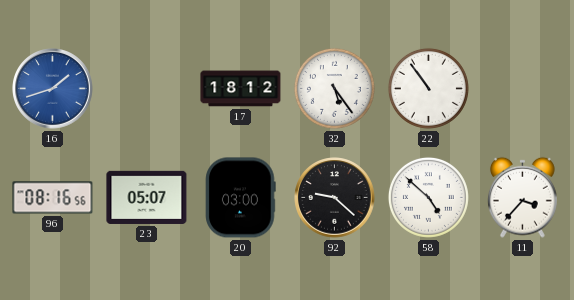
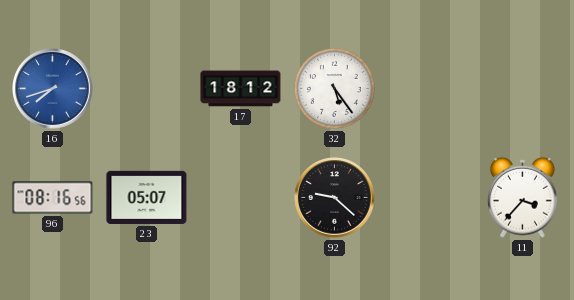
16: 1:42 -> 7:42 (53, 89)
22: 10:54 -> none (428, 88)
20: 03:00 -> none (241, 198)
58: 4:52 -> none (428, 197)
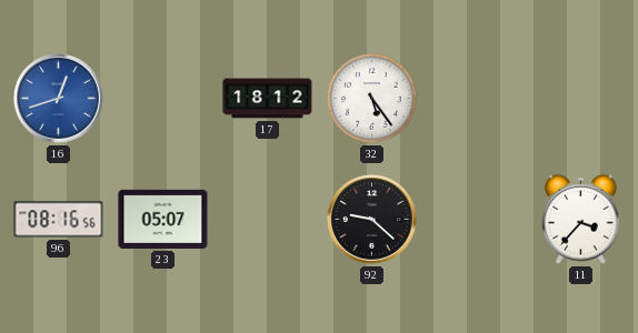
16: 7:42 -> 12:42 (59, 99)
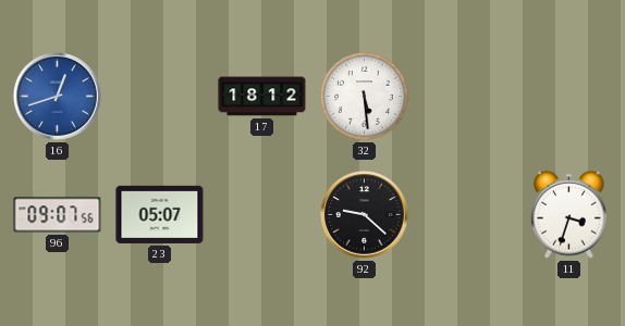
32: 5:24 -> 5:29 (364, 96)
96: 08:16 -> 09:07 (58, 215)
11: 3:37 -> 3:33 (569, 214)
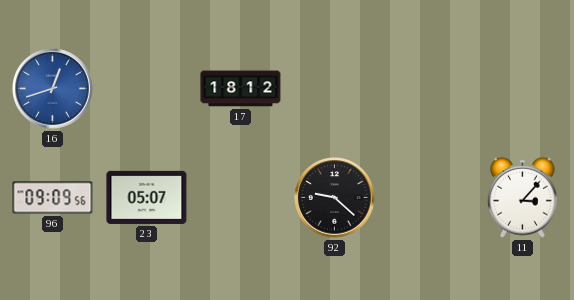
32: 5:29 -> none (364, 96)
96: 09:07 -> 09:09 (53, 198)
11: 3:33 -> 3:07 (523, 197)
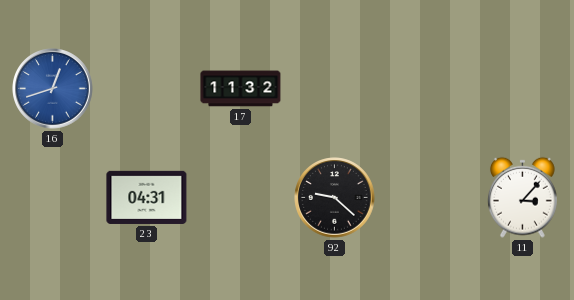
17: 18:12 -> 11:32 (241, 89)
96: 09:09 -> none (53, 198)
23: 05:07 -> 04:31 (147, 197)
